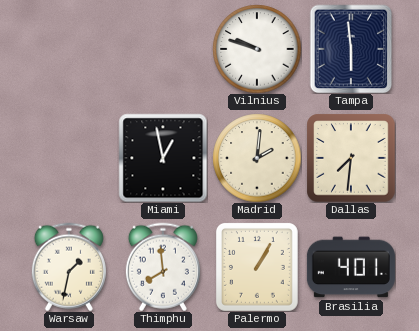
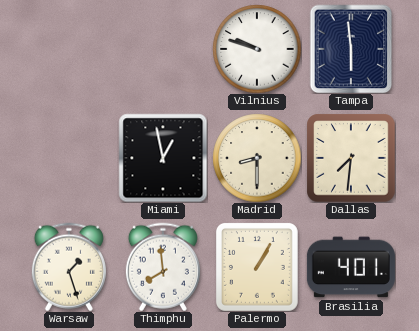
Madrid: 2:01 -> 8:30 (257, 158)
Warsaw: 1:32 -> 1:27 (69, 267)
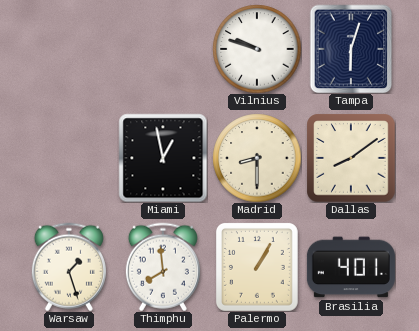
Tampa: 5:59 -> 6:03 (351, 49)
Dallas: 7:31 -> 8:09 (351, 158)
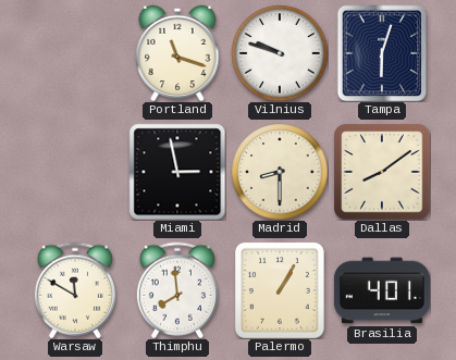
Portland: none -> 11:18 (177, 53)
Miami: 12:58 -> 2:58 (177, 172)
Warsaw: 1:27 -> 11:50 (75, 290)
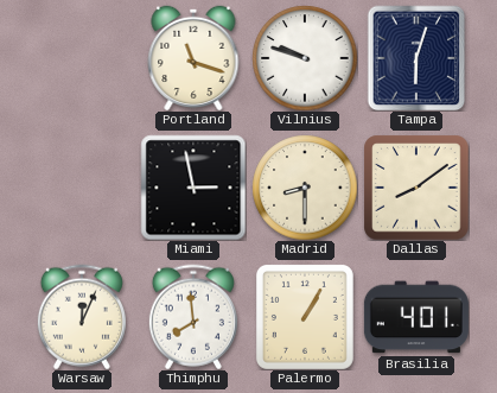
Warsaw: 11:50 -> 12:04 (82, 317)
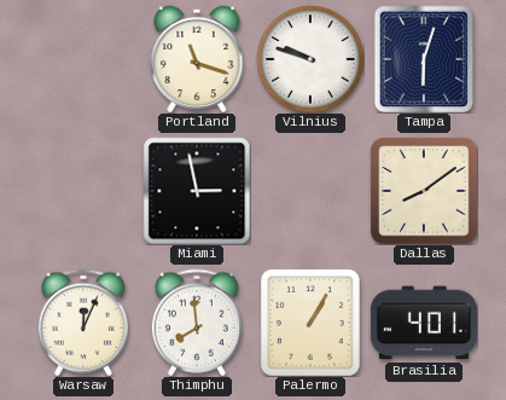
Madrid: 8:30 -> none (305, 188)
